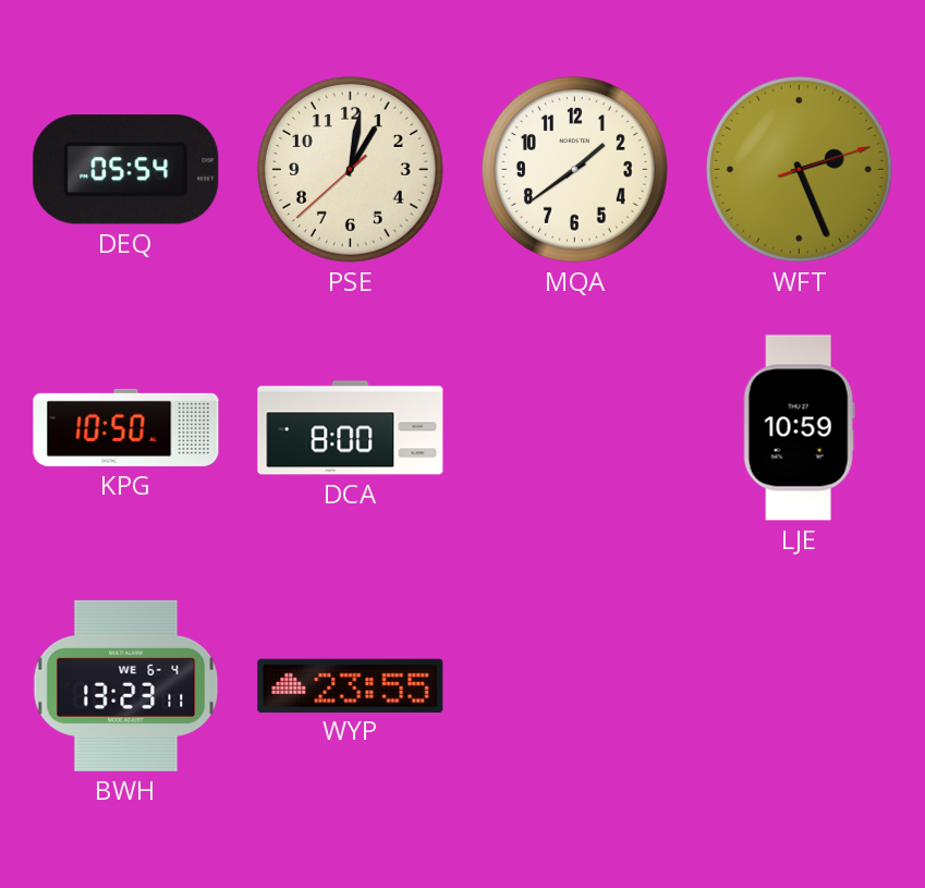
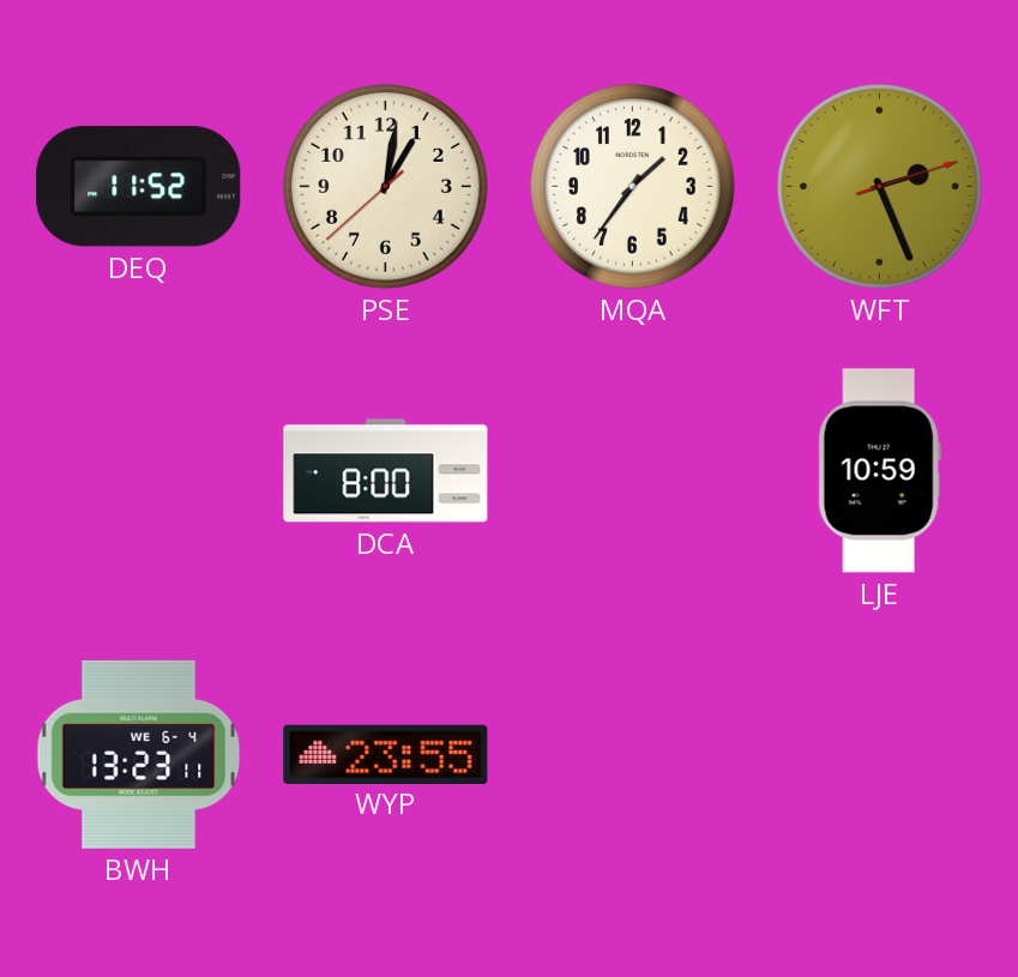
DEQ: 05:54 -> 11:52 (139, 187)
MQA: 1:39 -> 1:36 (632, 186)
KPG: 10:50 -> none (126, 427)
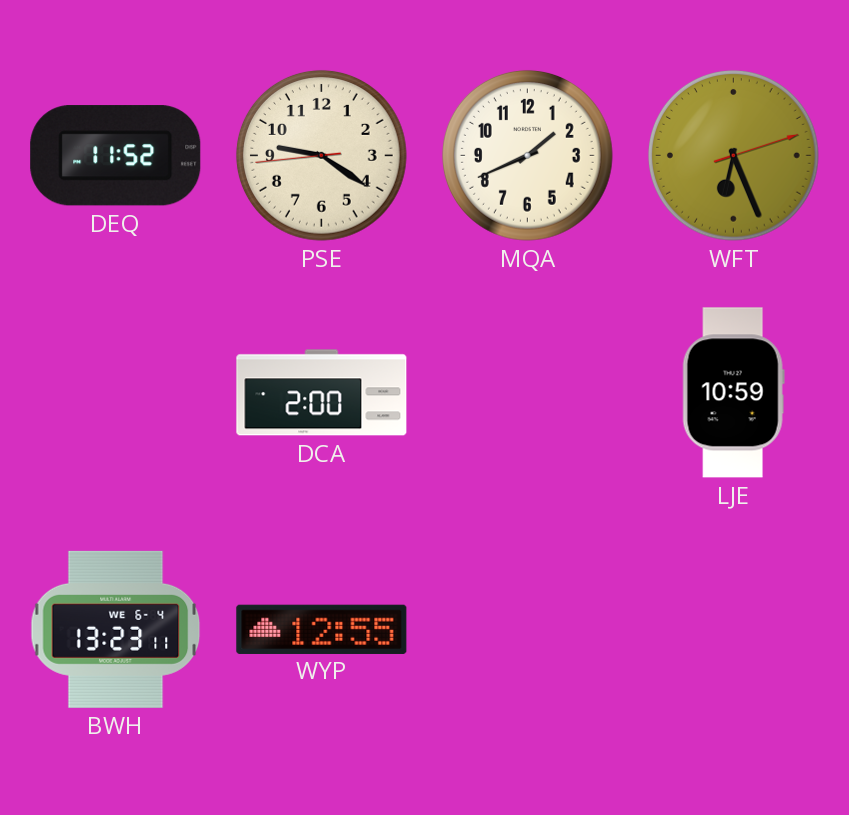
PSE: 1:01 -> 9:20 (321, 155)
MQA: 1:36 -> 1:41 (527, 155)
WFT: 2:26 -> 6:26 (733, 155)
DCA: 8:00 -> 2:00 (322, 393)
WYP: 23:55 -> 12:55 (322, 629)
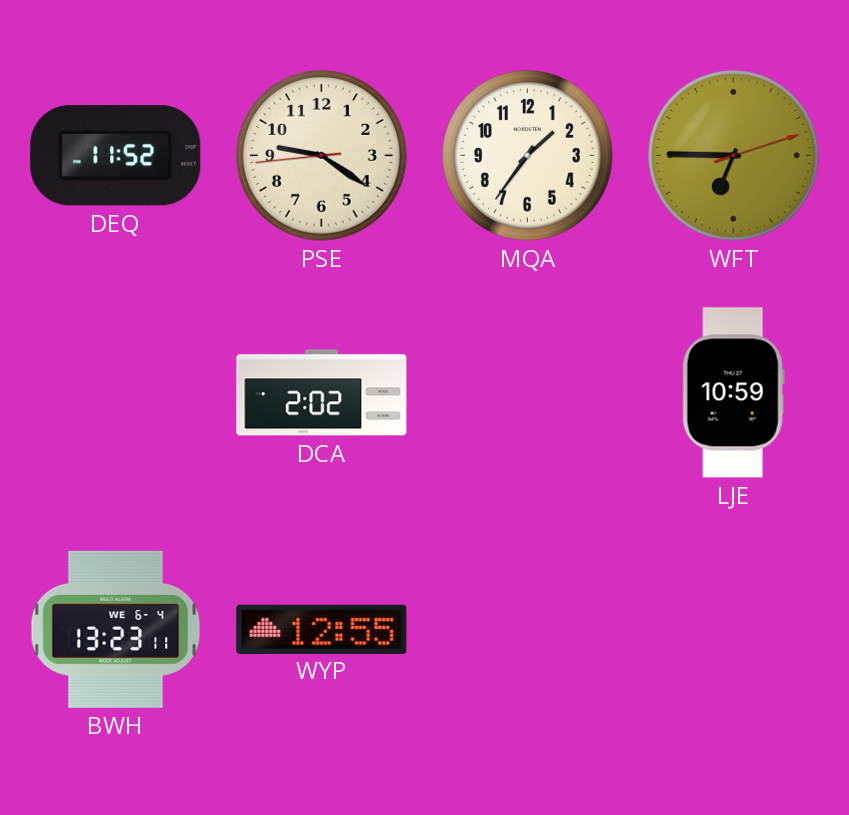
MQA: 1:41 -> 1:36 (527, 155)
WFT: 6:26 -> 6:45 (733, 155)
DCA: 2:00 -> 2:02 (322, 393)
